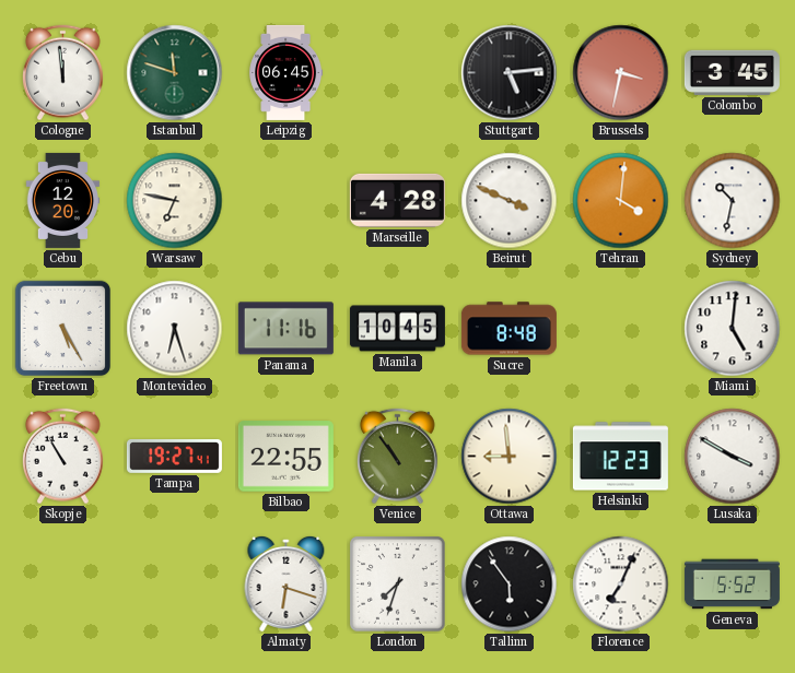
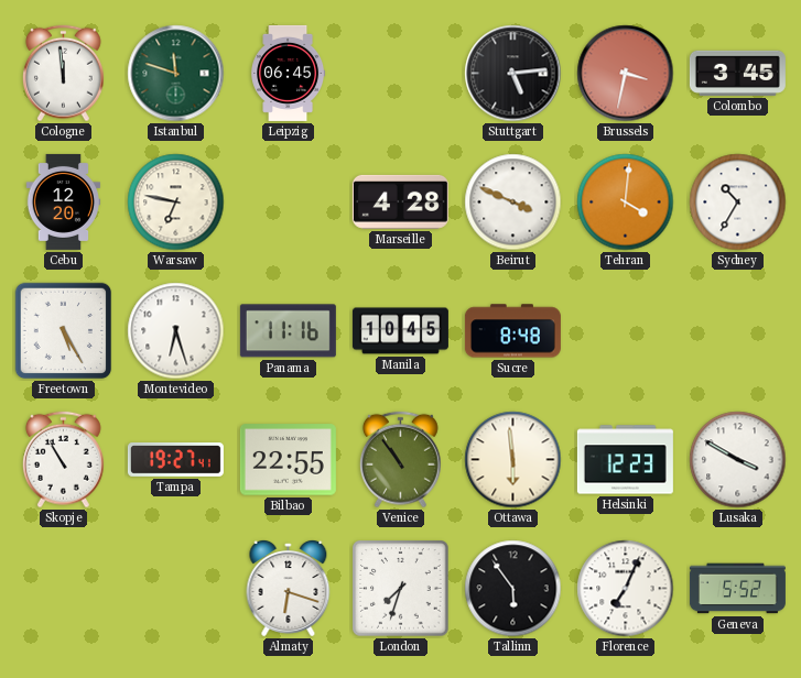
Sydney: 10:32 -> 10:35 (738, 203)
Miami: 5:01 -> none (733, 329)
Ottawa: 8:59 -> 5:59 (513, 460)
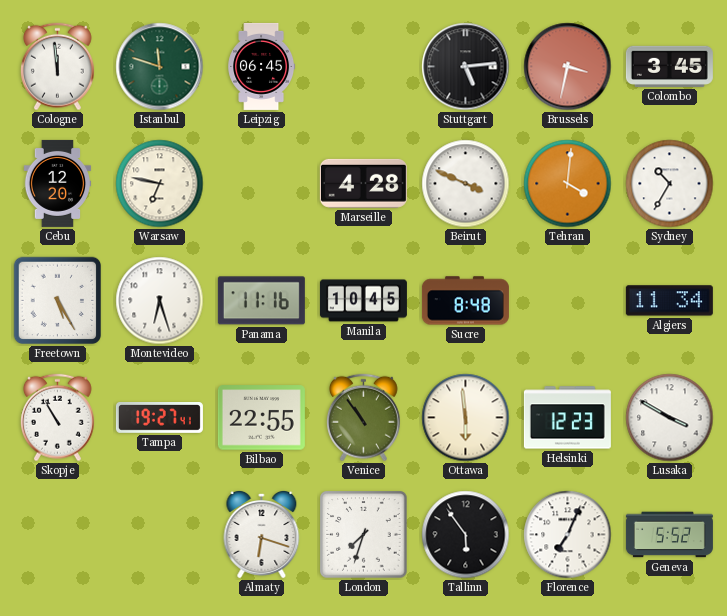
Algiers: none -> 11:34 (669, 301)
